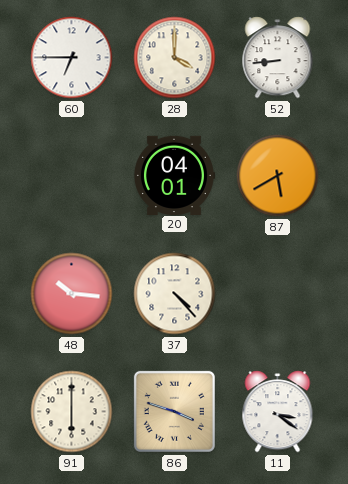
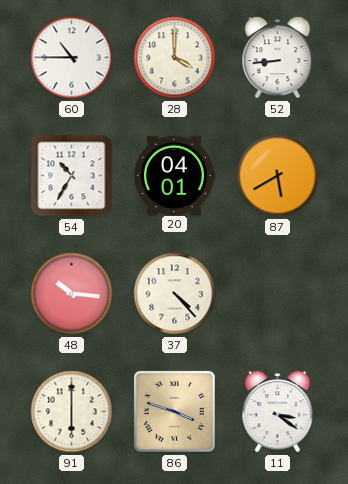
60: 6:45 -> 10:45 (72, 58)
54: none -> 10:35 (72, 176)
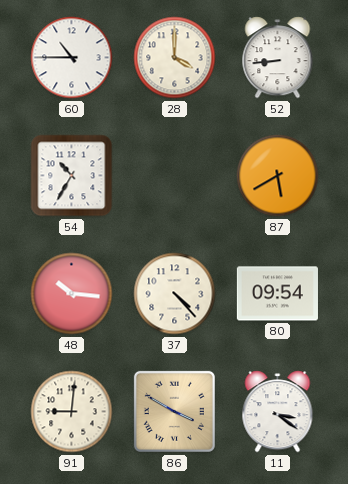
20: 04:01 -> none (174, 175)
80: none -> 09:54 (277, 294)
91: 6:00 -> 9:01 (72, 412)
86: 3:48 -> 3:50 (174, 411)
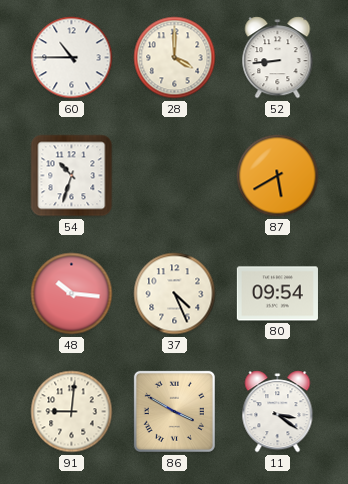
54: 10:35 -> 10:33 (72, 176)
37: 4:23 -> 4:26 (175, 294)
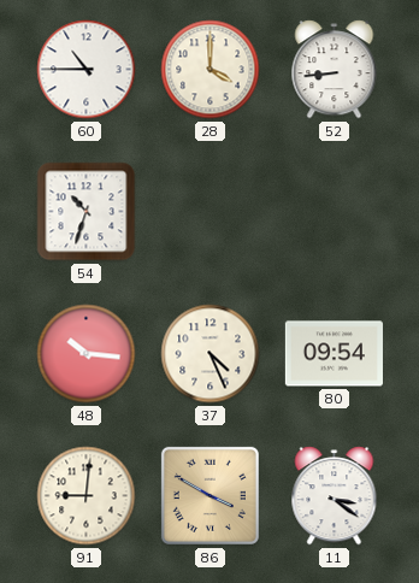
87: 5:40 -> none (278, 176)
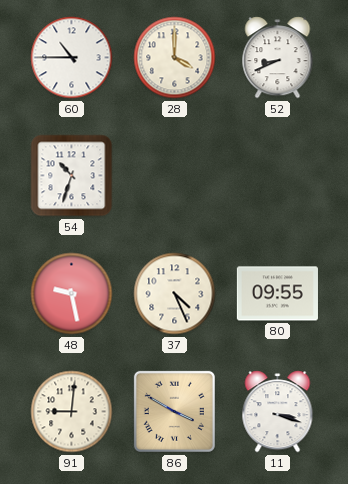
52: 8:44 -> 8:41 (278, 58)
48: 10:16 -> 9:28 (72, 294)
80: 09:54 -> 09:55 (277, 294)
11: 3:21 -> 3:18 (278, 412)
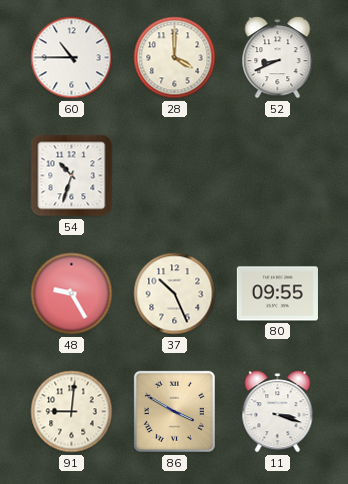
48: 9:28 -> 9:25 (72, 294)
37: 4:26 -> 10:26 (175, 294)
